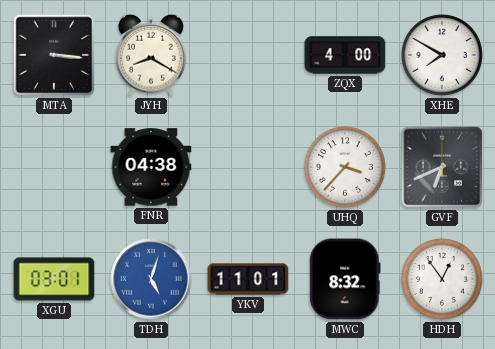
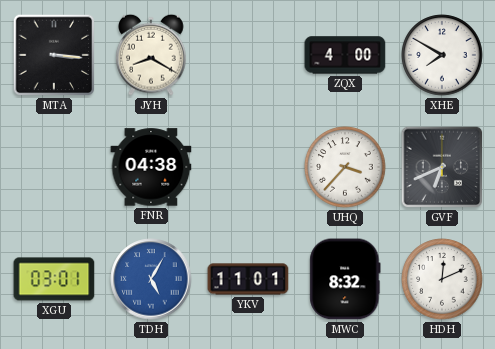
TDH: 5:03 -> 5:05 (151, 279)
HDH: 12:54 -> 12:11 (442, 279)
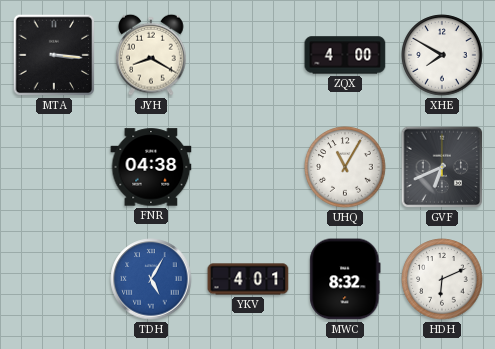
UHQ: 3:37 -> 11:05 (345, 167)
XGU: 03:01 -> none (54, 279)
YKV: 11:01 -> 4:01 (248, 279)
HDH: 12:11 -> 6:11 (442, 279)
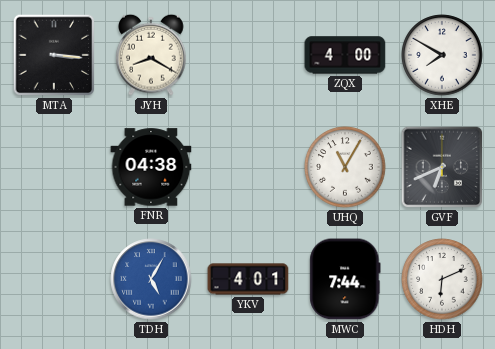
MWC: 8:32 -> 7:44 (345, 279)
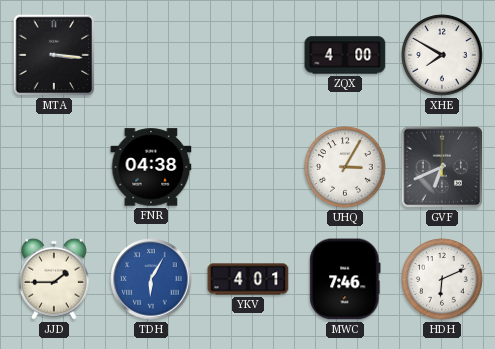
JYH: 8:20 -> none (151, 55)
UHQ: 11:05 -> 3:05 (345, 167)
JJD: none -> 1:45 (54, 279)
TDH: 5:05 -> 6:05 (151, 279)
MWC: 7:44 -> 7:46 (345, 279)
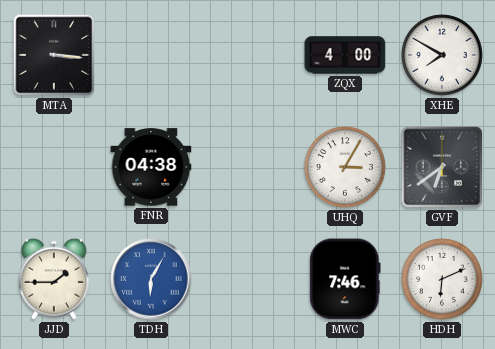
GVF: 6:41 -> 6:39 (442, 167)
YKV: 4:01 -> none (248, 279)
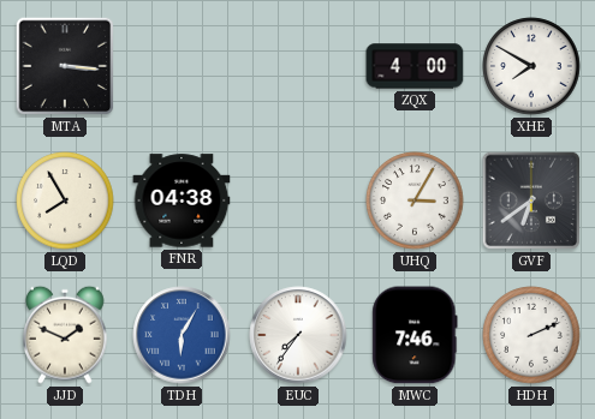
LQD: none -> 7:55 (65, 200)
JJD: 1:45 -> 1:49 (65, 335)
EUC: none -> 7:36 (298, 335)
HDH: 6:11 -> 2:11 (531, 335)
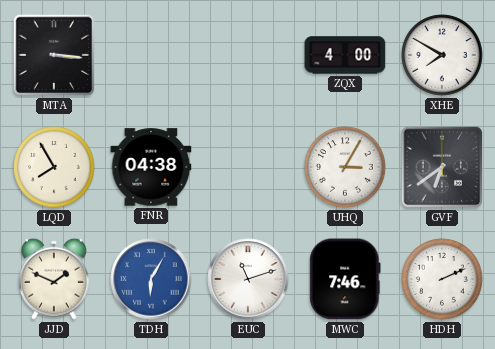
EUC: 7:36 -> 11:12 (248, 279)
